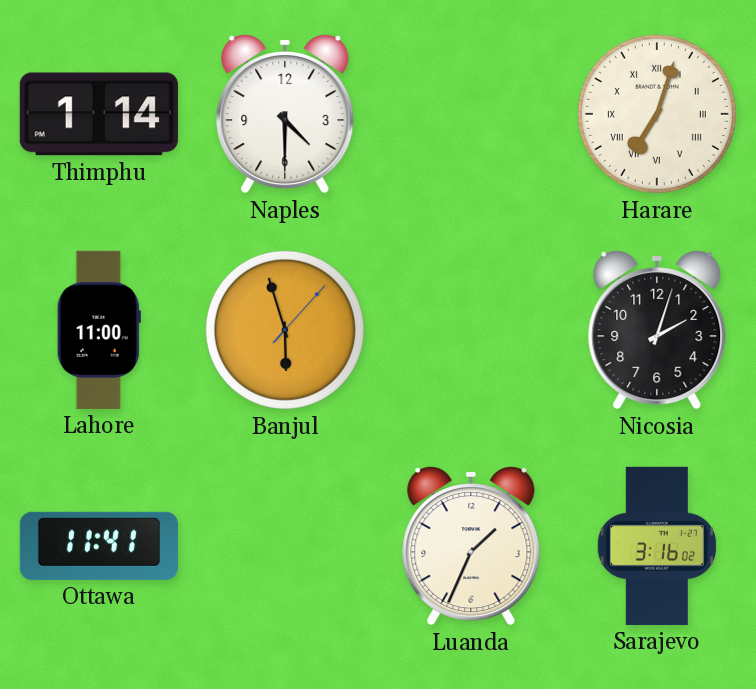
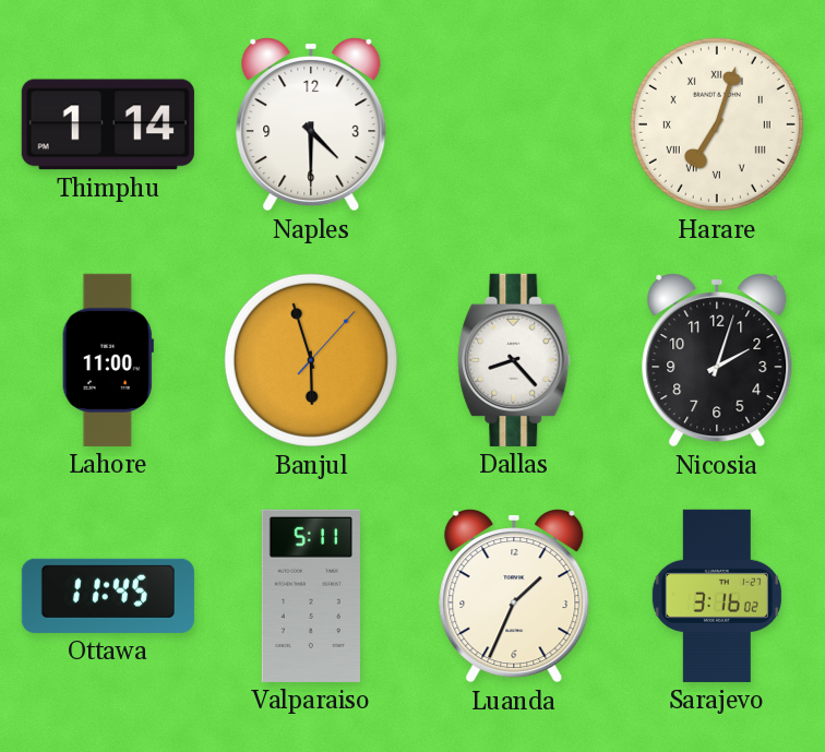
Dallas: none -> 8:23 (514, 360)
Ottawa: 11:41 -> 11:45 (108, 596)
Valparaiso: none -> 5:11 (310, 596)
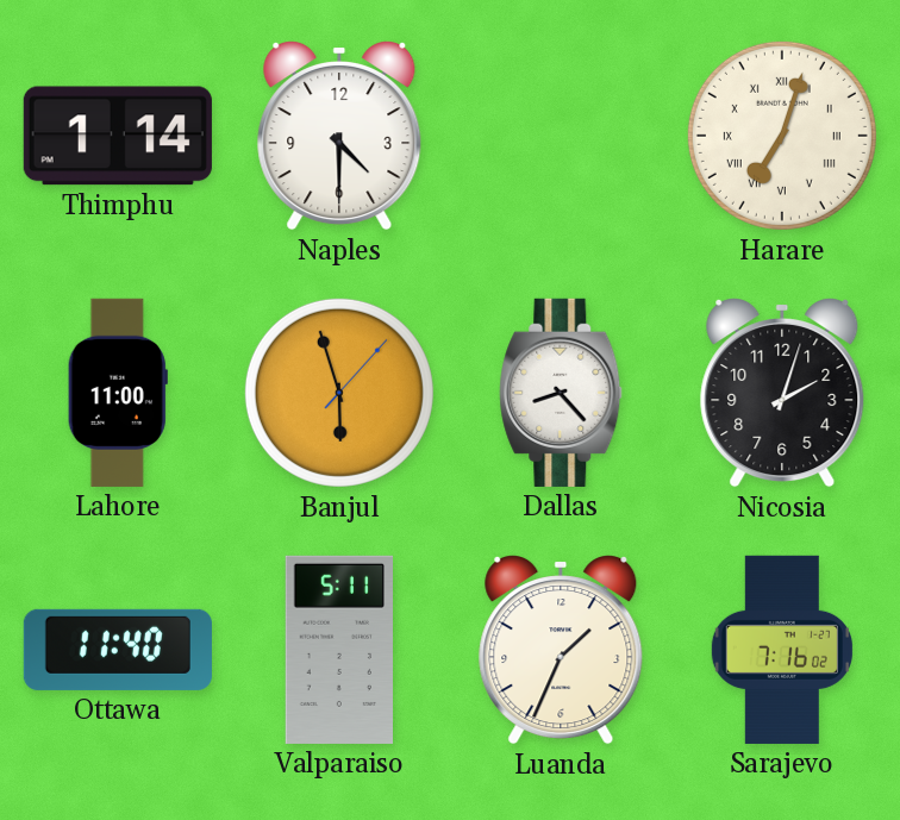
Ottawa: 11:45 -> 11:40 (118, 650)
Sarajevo: 3:16 -> 7:16 (782, 650)
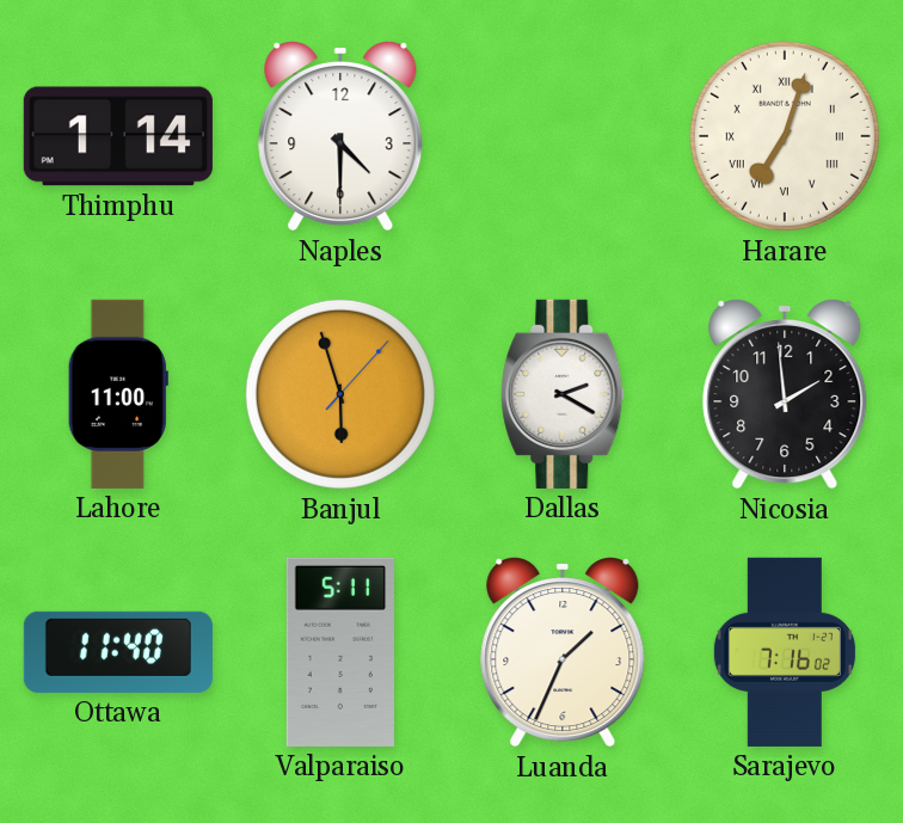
Dallas: 8:23 -> 2:20 (563, 394)
Nicosia: 2:03 -> 1:59 (785, 395)
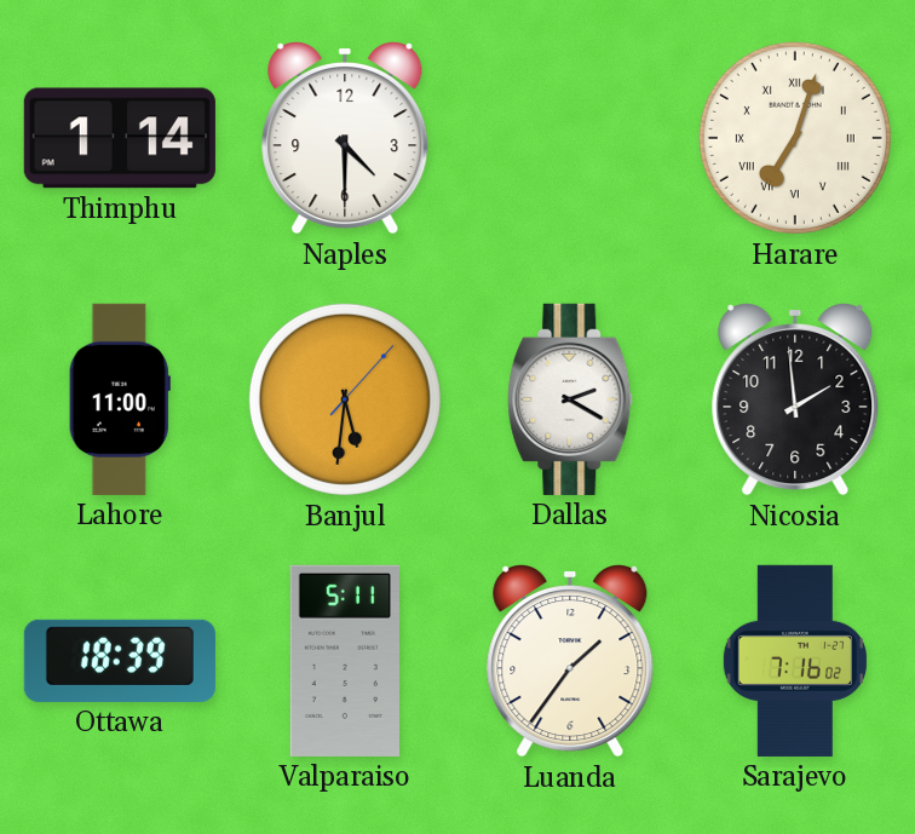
Banjul: 5:57 -> 5:31 (345, 399)
Ottawa: 11:40 -> 18:39 (120, 661)
Luanda: 1:34 -> 1:36 (570, 662)
